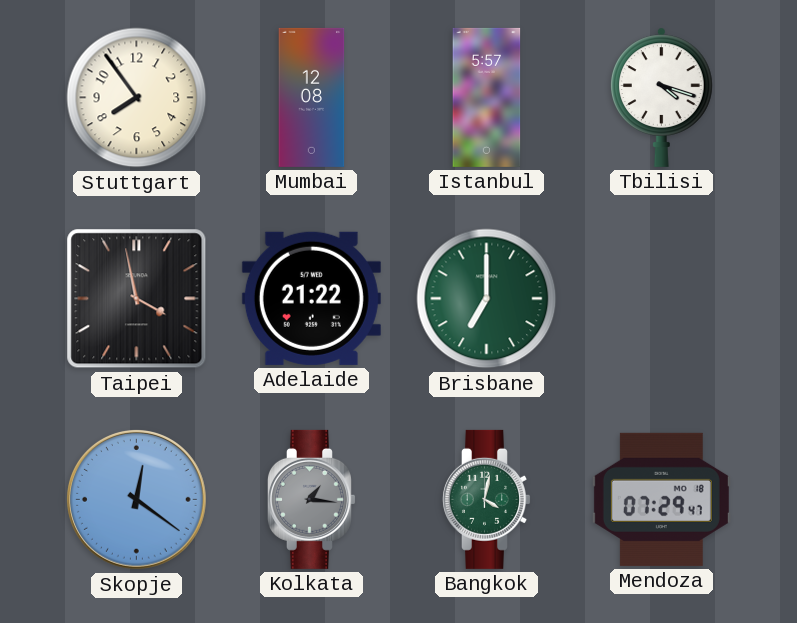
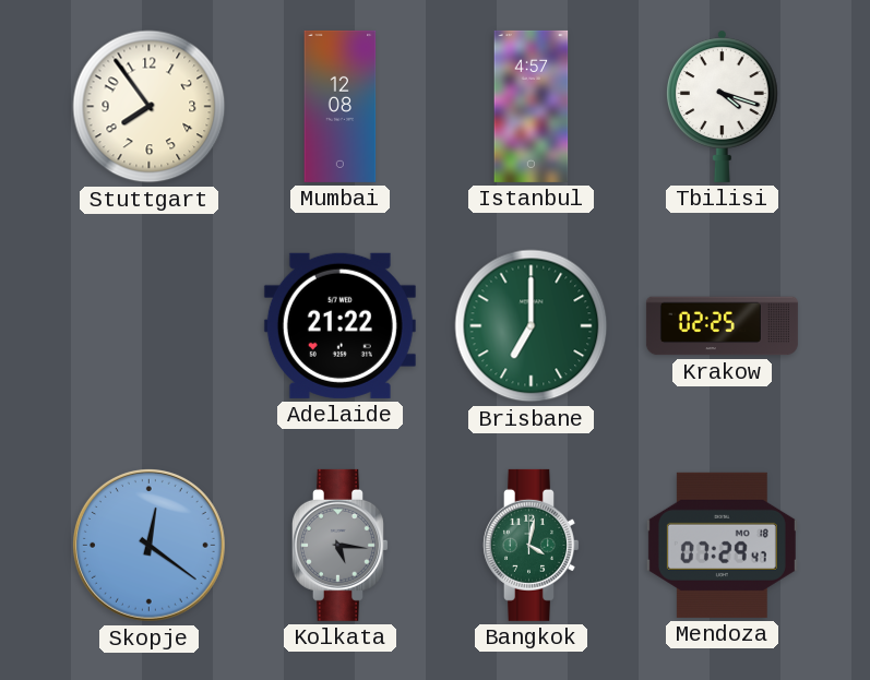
Istanbul: 5:57 -> 4:57 (532, 106)
Taipei: 3:58 -> none (137, 299)
Krakow: none -> 02:25 (722, 326)
Kolkata: 1:16 -> 5:16 (339, 545)
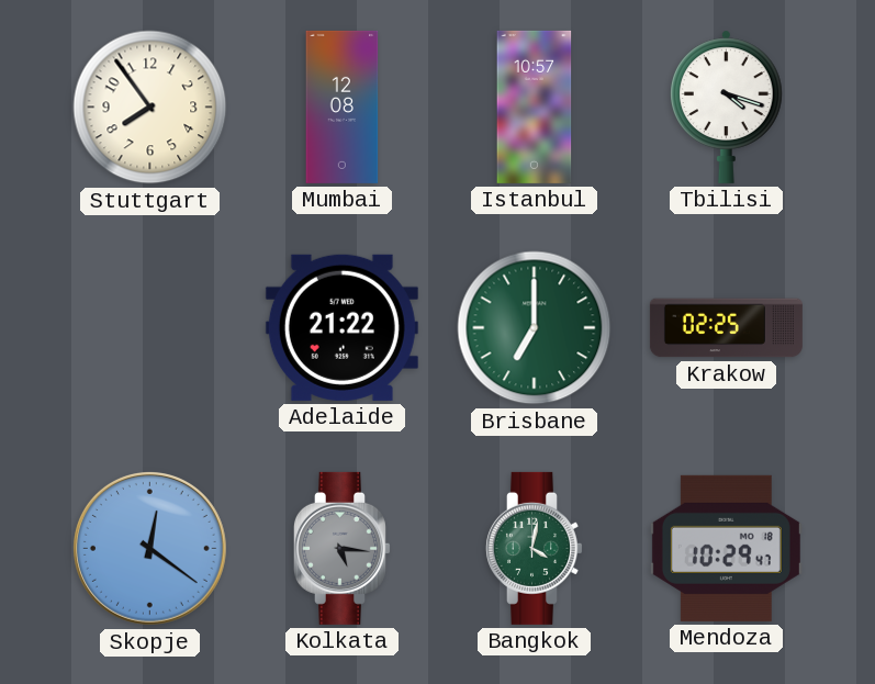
Istanbul: 4:57 -> 10:57 (535, 106)
Mendoza: 07:29 -> 10:29 (726, 548)
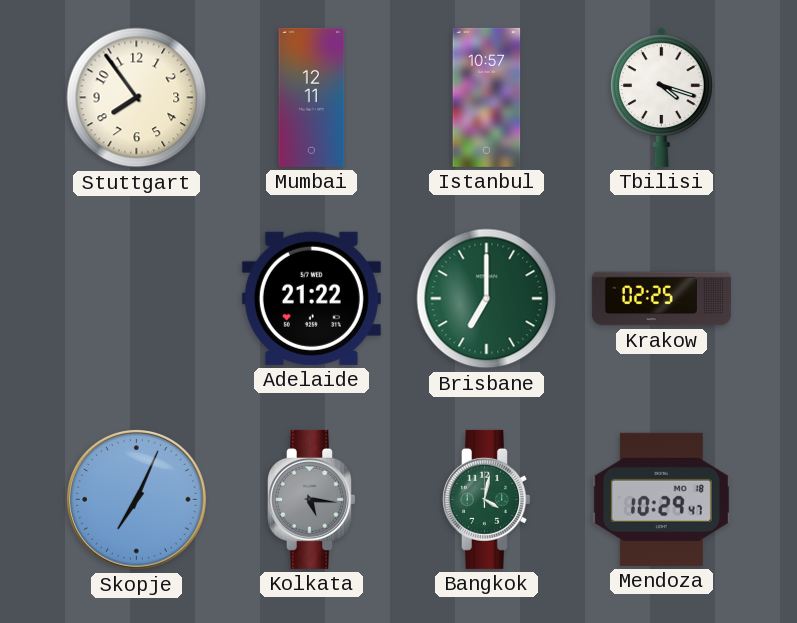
Mumbai: 12:08 -> 12:11 (312, 97)
Skopje: 12:21 -> 7:04 (136, 499)
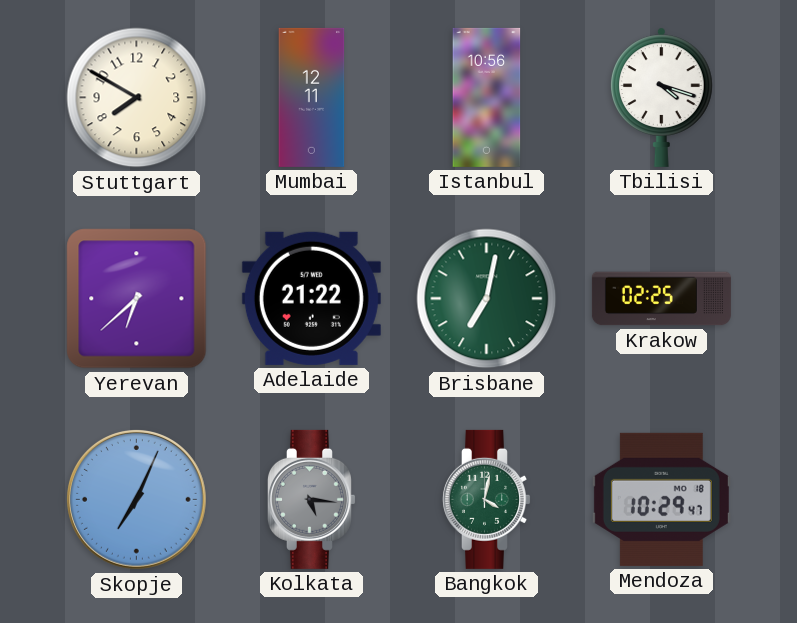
Stuttgart: 7:54 -> 7:50 (137, 98)
Istanbul: 10:57 -> 10:56 (487, 97)
Yerevan: none -> 6:38 (137, 299)
Brisbane: 7:00 -> 7:02 (487, 299)
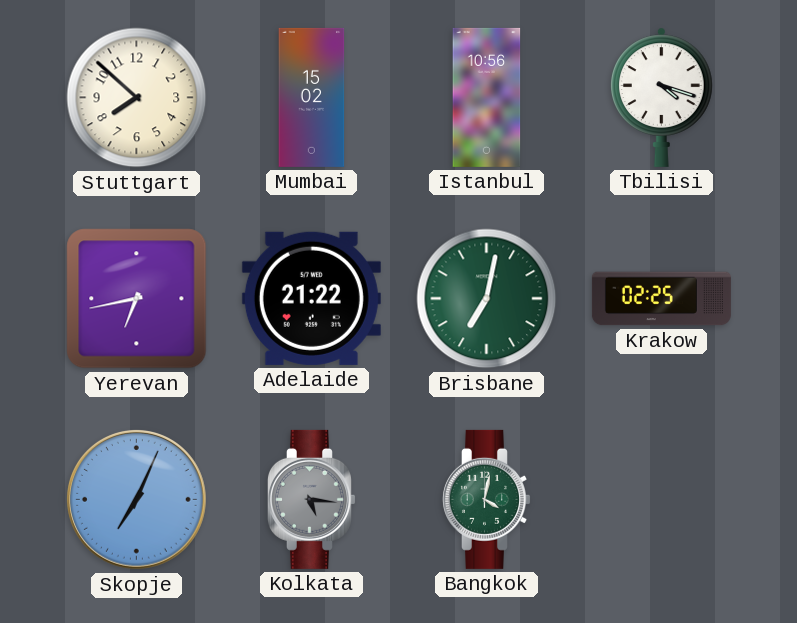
Stuttgart: 7:50 -> 7:52 (137, 98)
Mumbai: 12:11 -> 15:02 (312, 97)
Yerevan: 6:38 -> 6:43 (137, 299)
Mendoza: 10:29 -> none (661, 499)
